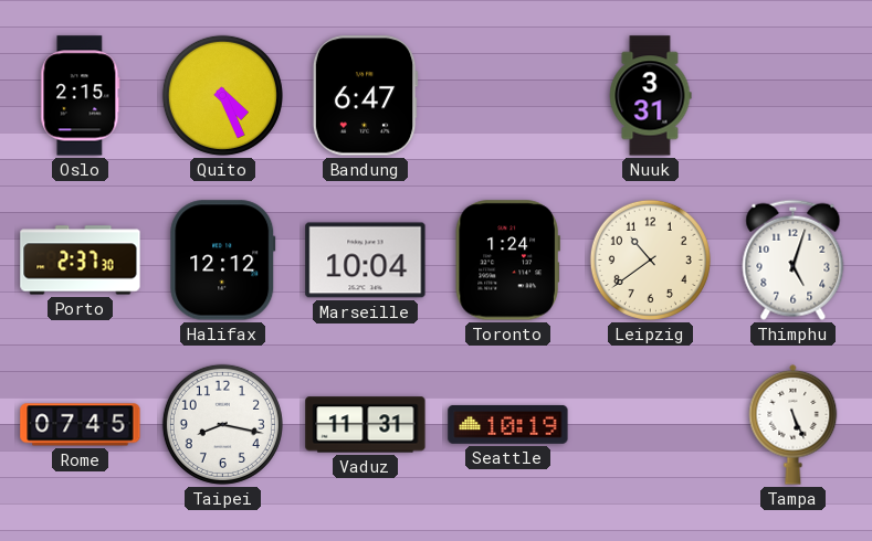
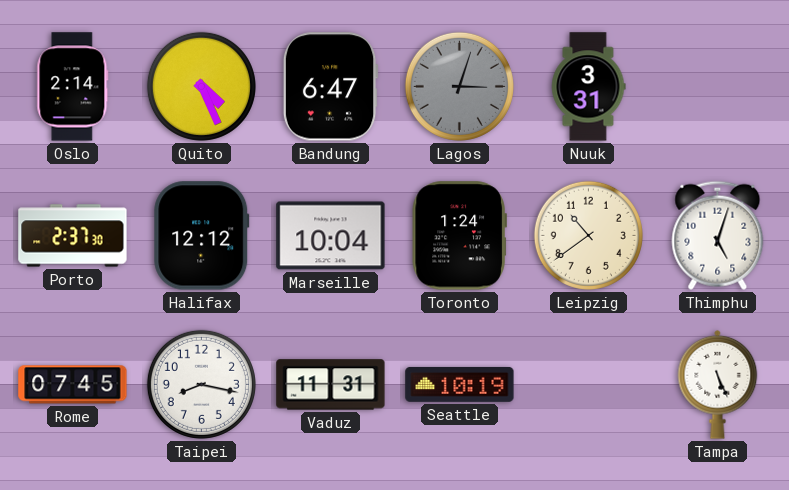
Oslo: 2:15 -> 2:14 (73, 87)
Lagos: none -> 3:03 (459, 86)
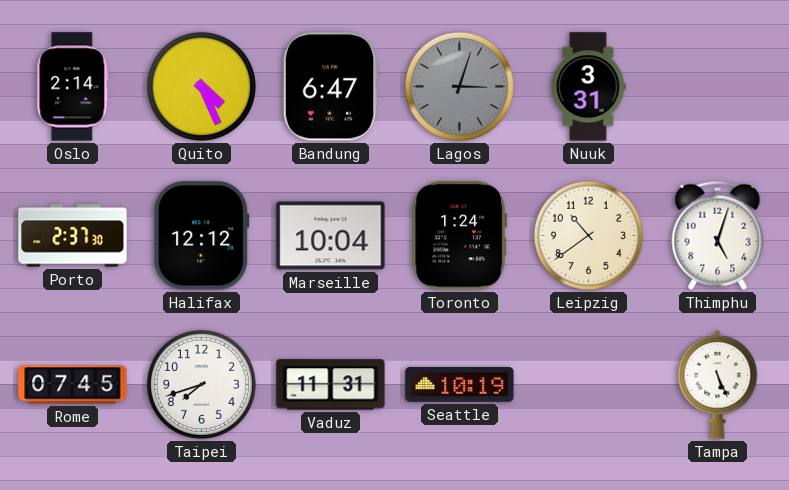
Taipei: 8:17 -> 7:42 (201, 384)
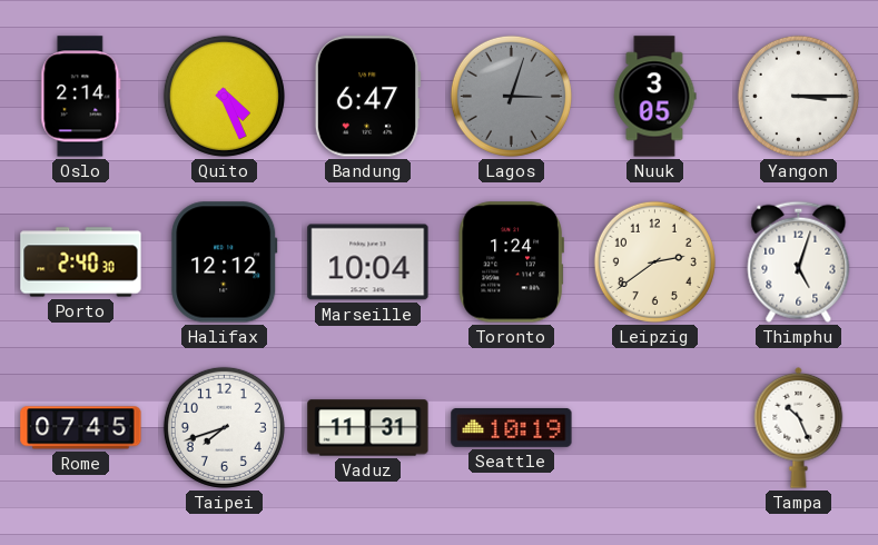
Nuuk: 3:31 -> 3:05 (655, 97)
Yangon: none -> 3:15 (798, 96)
Porto: 2:37 -> 2:40 (81, 262)
Leipzig: 10:39 -> 2:39 (654, 261)
Tampa: 5:26 -> 10:26 (799, 427)
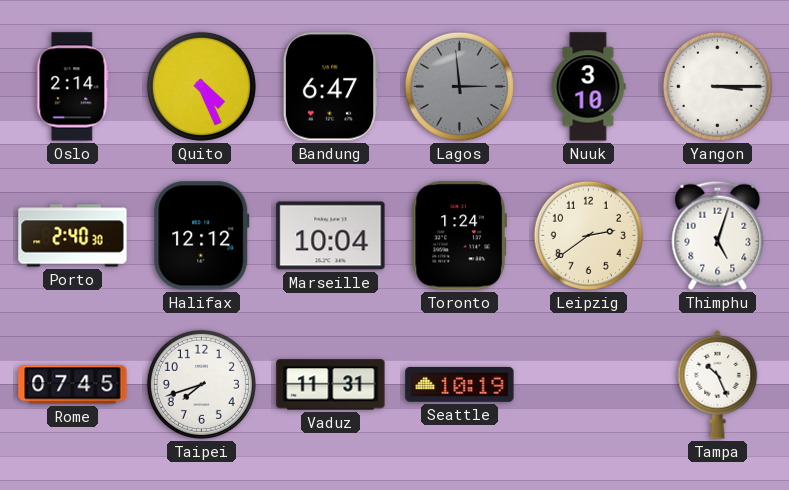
Lagos: 3:03 -> 2:59 (459, 86)
Nuuk: 3:05 -> 3:10 (589, 87)
